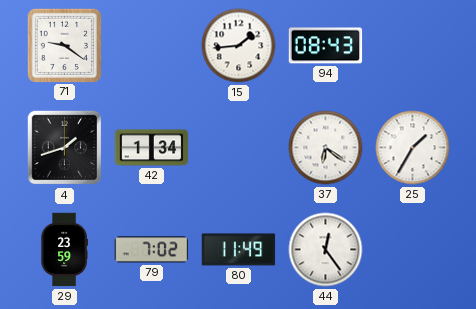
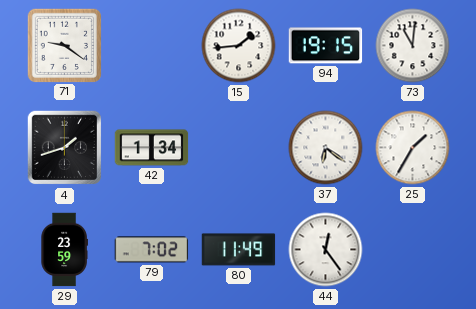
94: 08:43 -> 19:15 (326, 46)
73: none -> 11:01 (413, 46)
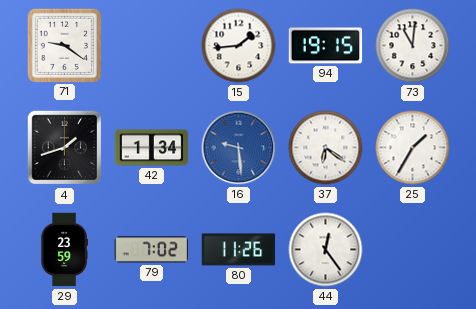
16: none -> 9:29 (239, 148)
80: 11:49 -> 11:26 (239, 250)
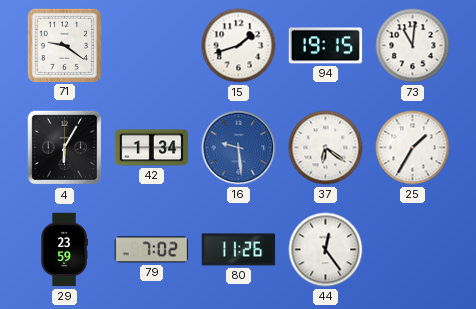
15: 1:44 -> 1:42 (239, 46)
4: 1:42 -> 6:05 (65, 148)
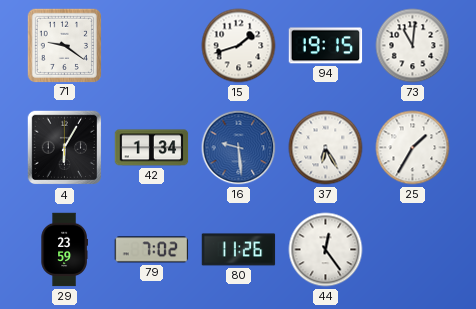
37: 6:21 -> 6:25 (326, 148)
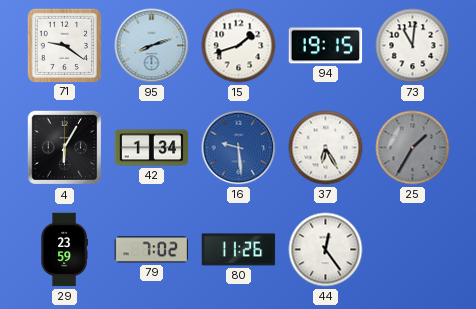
95: none -> 8:12 (152, 46)
25 dial: white -> grey (413, 148)
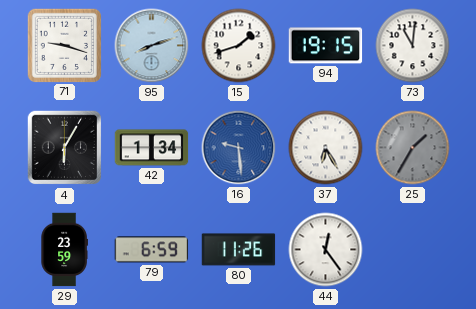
71: 9:21 -> 9:18 (64, 45)
79: 7:02 -> 6:59 (152, 250)
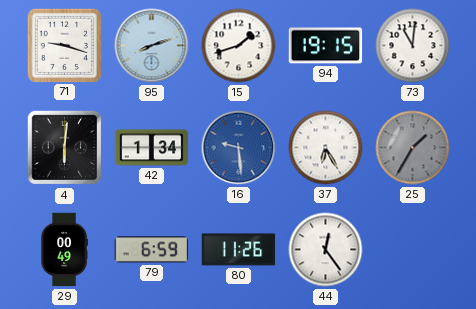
4: 6:05 -> 6:01 (65, 148)
29: 23:59 -> 00:49 (64, 250)
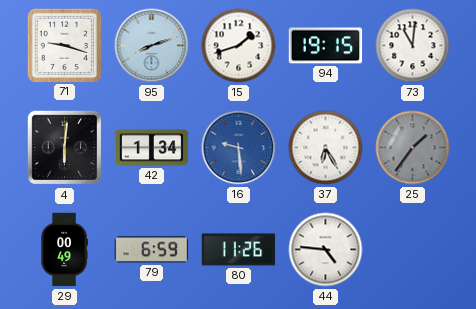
25: 1:35 -> 1:36 (413, 148)
44: 12:24 -> 4:46 (326, 250)
